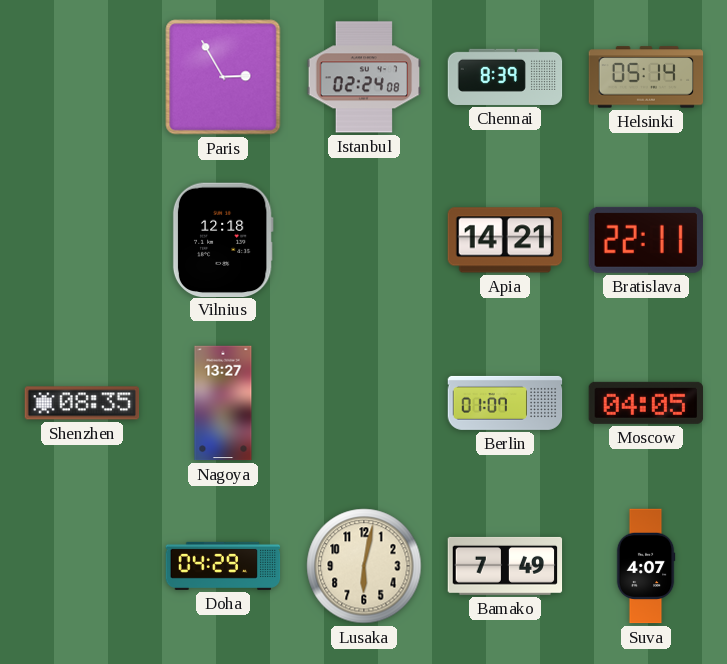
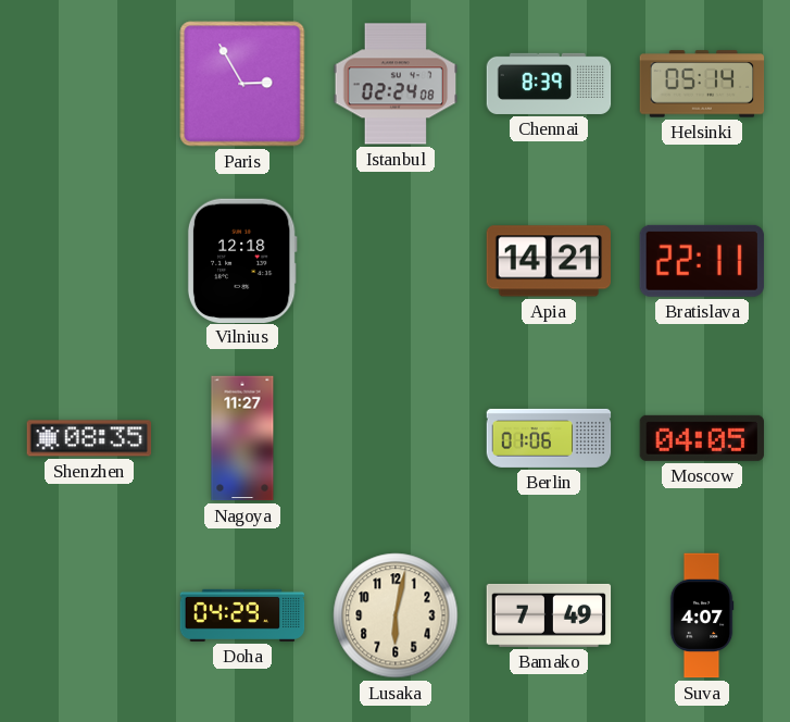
Nagoya: 13:27 -> 11:27 (242, 438)
Berlin: 01:07 -> 01:06 (549, 438)
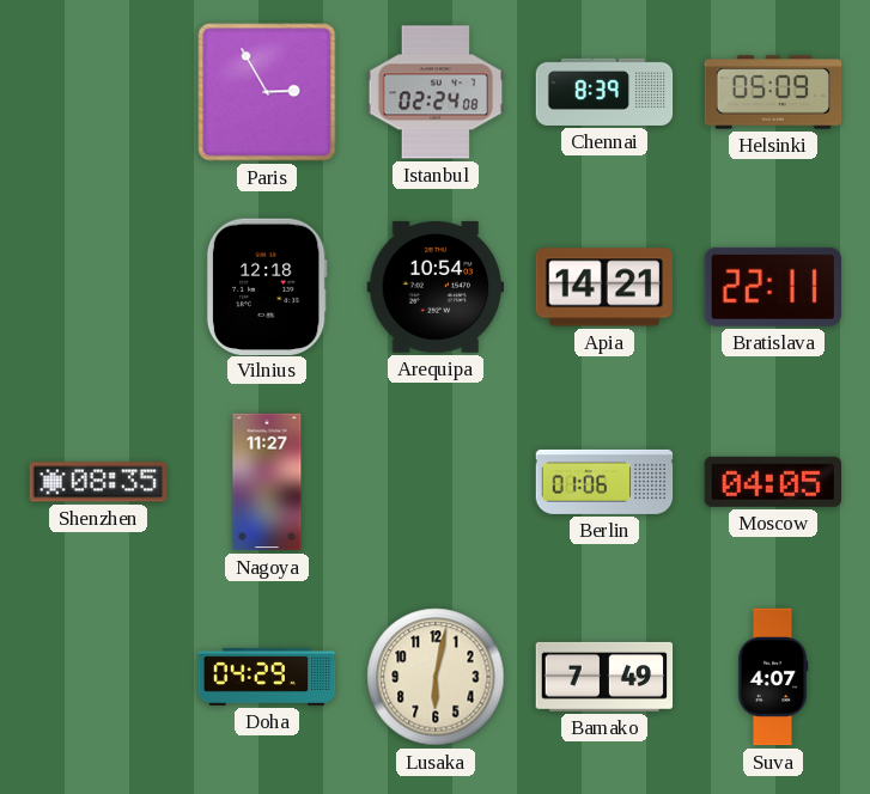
Helsinki: 05:14 -> 05:09 (773, 92)
Arequipa: none -> 10:54 (436, 287)
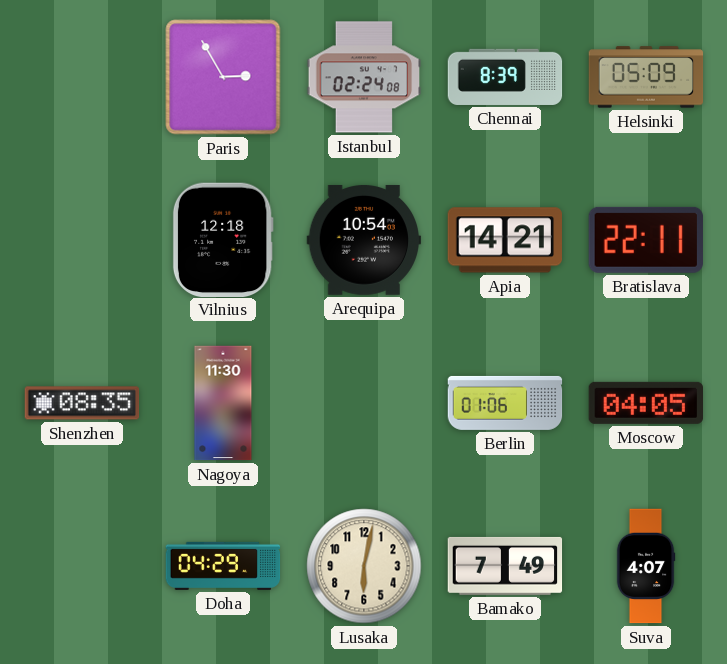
Nagoya: 11:27 -> 11:30 (223, 403)
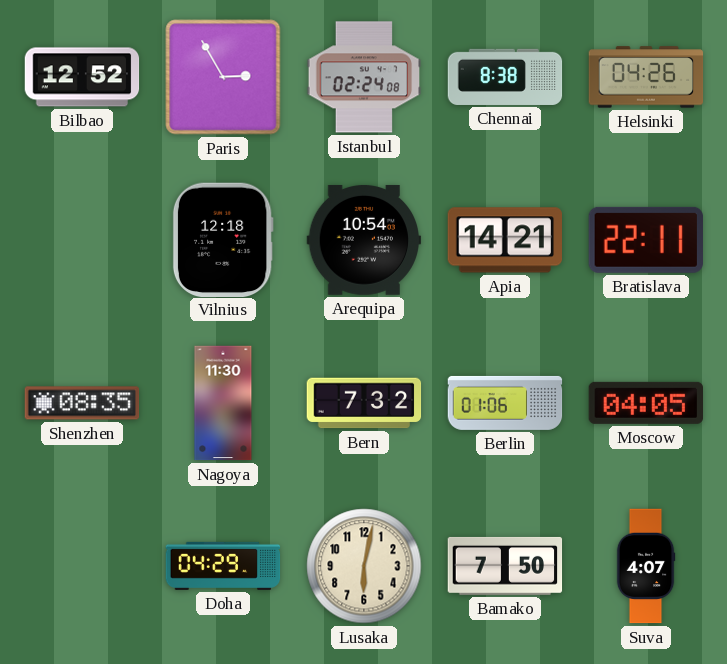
Bilbao: none -> 12:52 (82, 77)
Chennai: 8:39 -> 8:38 (505, 77)
Helsinki: 05:09 -> 04:26 (646, 77)
Bern: none -> 7:32 (364, 403)
Bamako: 7:49 -> 7:50 (505, 566)
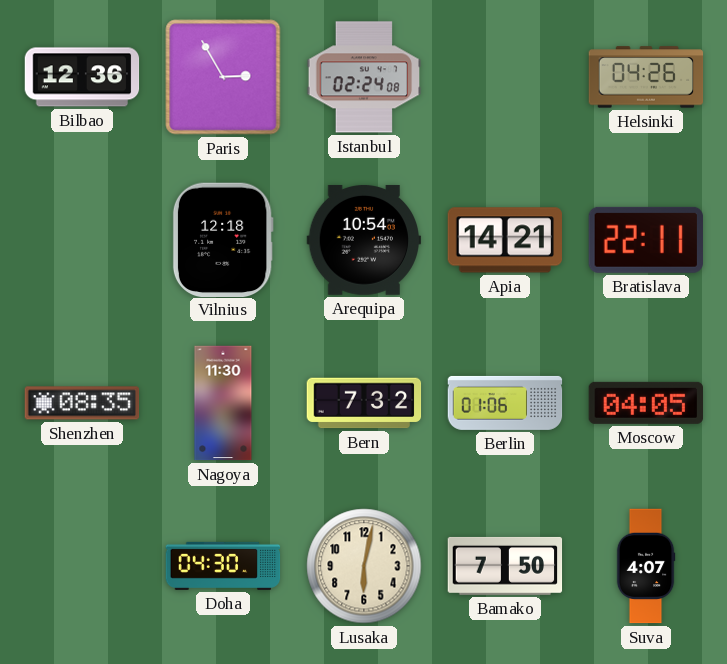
Bilbao: 12:52 -> 12:36 (82, 77)
Chennai: 8:38 -> none (505, 77)
Doha: 04:29 -> 04:30 (223, 566)
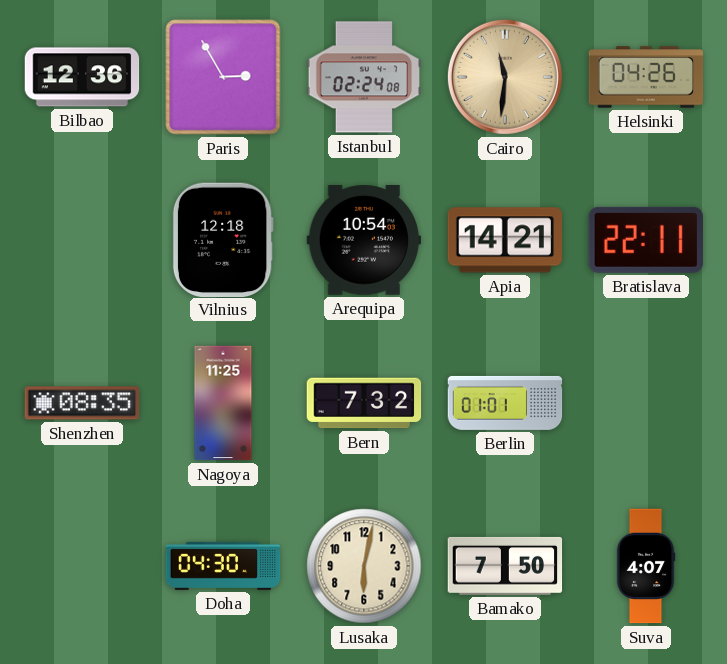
Cairo: none -> 11:31 (505, 77)
Nagoya: 11:30 -> 11:25 (223, 403)
Berlin: 01:06 -> 01:01 (505, 403)
Moscow: 04:05 -> none (645, 403)
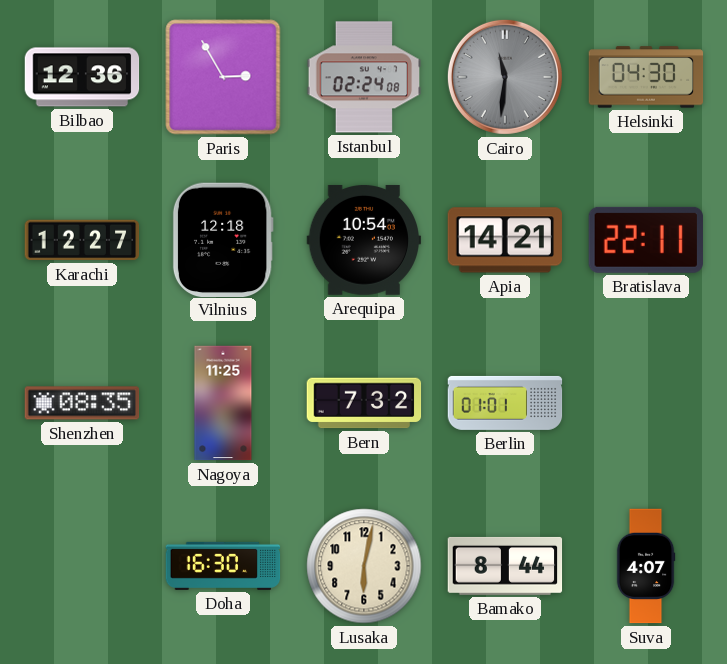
Cairo dial: champagne -> grey (505, 77)
Helsinki: 04:26 -> 04:30 (646, 77)
Karachi: none -> 12:27 (82, 240)
Doha: 04:30 -> 16:30 (223, 566)
Bamako: 7:50 -> 8:44 (505, 566)
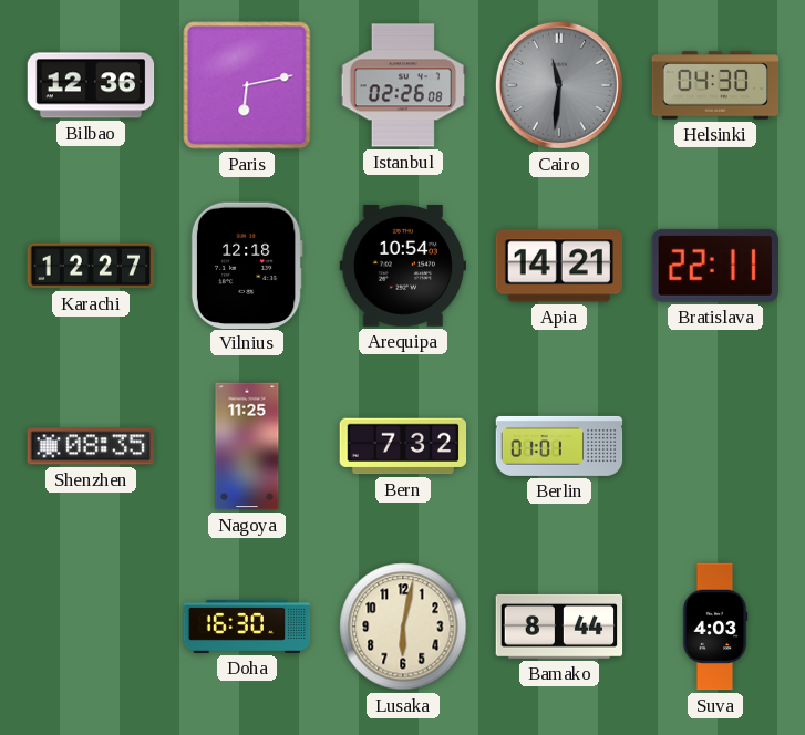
Paris: 2:55 -> 6:13 (247, 85)
Istanbul: 02:24 -> 02:26 (403, 85)
Suva: 4:07 -> 4:03 (715, 627)
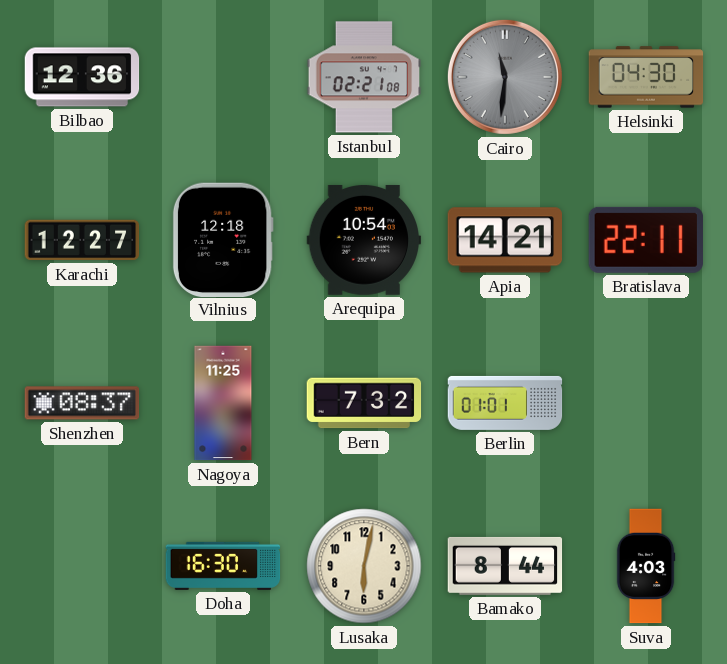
Paris: 6:13 -> none (247, 85)
Istanbul: 02:26 -> 02:21 (364, 77)
Shenzhen: 08:35 -> 08:37 (82, 403)
